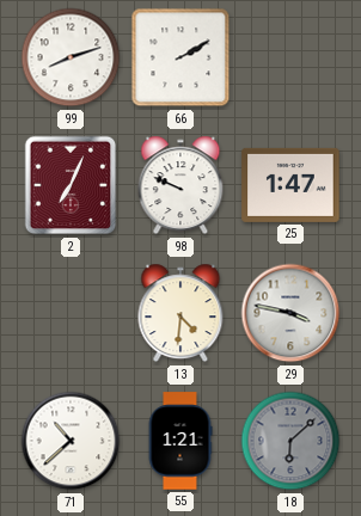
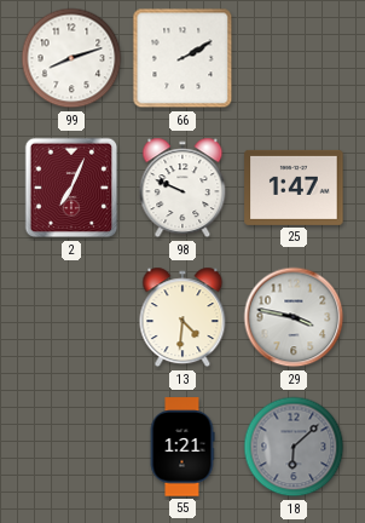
71: 10:38 -> none (71, 441)
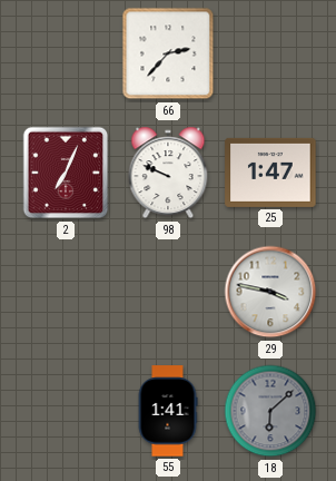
99: 8:12 -> none (71, 58)
66: 2:10 -> 2:37 (168, 53)
13: 4:31 -> none (182, 317)
55: 1:21 -> 1:41 (168, 411)
